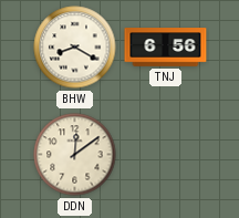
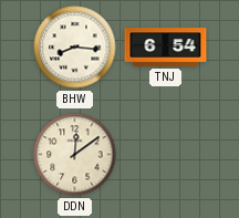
BHW: 8:20 -> 8:16 (75, 48)
TNJ: 6:56 -> 6:54 (166, 48)
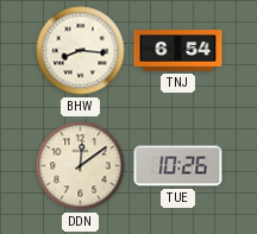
TUE: none -> 10:26 (178, 166)
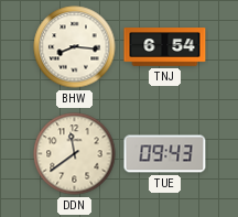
DDN: 12:09 -> 11:39 (75, 154)
TUE: 10:26 -> 09:43 (165, 154)
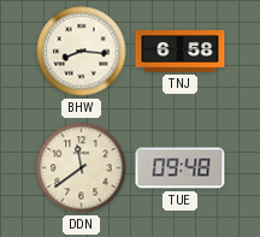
TNJ: 6:54 -> 6:58 (181, 52)
TUE: 09:43 -> 09:48 (181, 168)
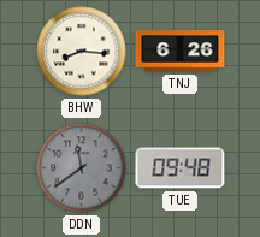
TNJ: 6:58 -> 6:26 (181, 52)
DDN dial: cream -> grey (82, 168)
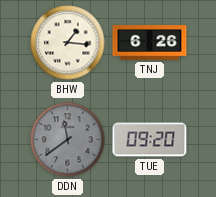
BHW: 8:16 -> 1:16 (68, 43)
TUE: 09:48 -> 09:20 (150, 140)
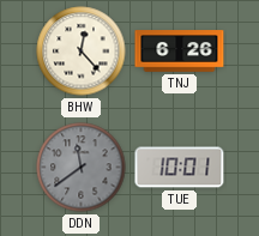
BHW: 1:16 -> 12:23 (82, 52)
TUE: 09:20 -> 10:01 (180, 168)
